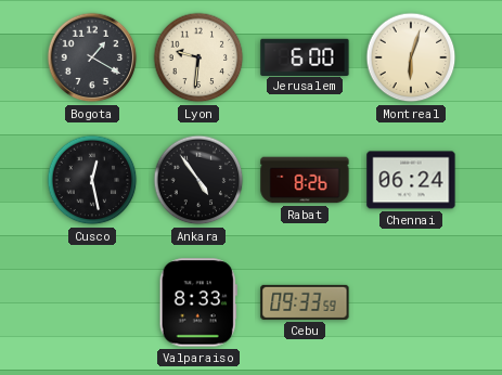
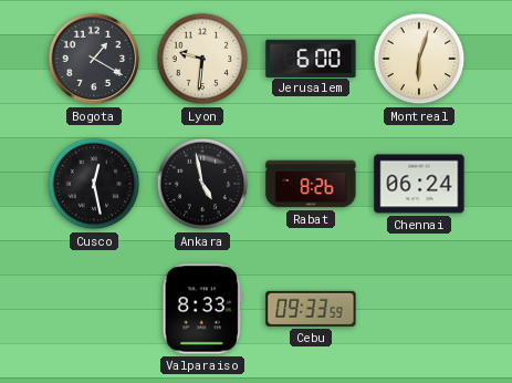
Ankara: 4:54 -> 4:58 (202, 184)
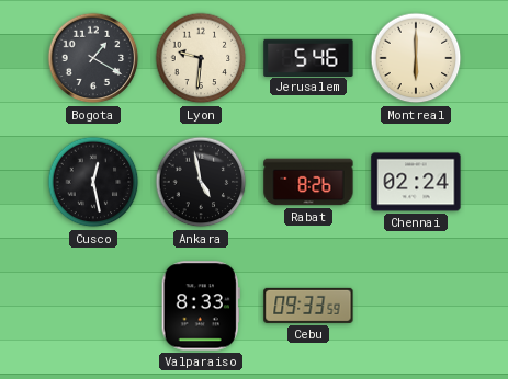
Jerusalem: 6:00 -> 5:46 (308, 57)
Montreal: 6:03 -> 6:00 (416, 58)
Chennai: 06:24 -> 02:24 (416, 182)
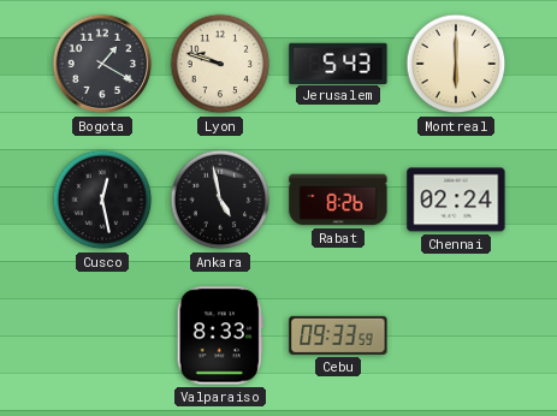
Lyon: 9:31 -> 9:48 (220, 64)
Jerusalem: 5:46 -> 5:43 (338, 63)
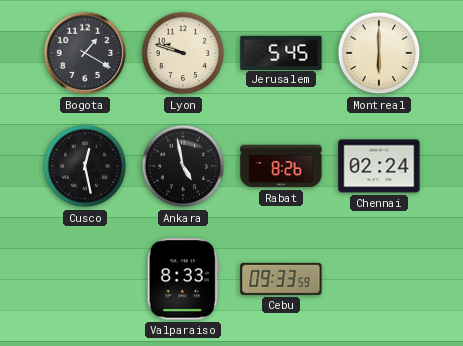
Jerusalem: 5:43 -> 5:45 (281, 52)
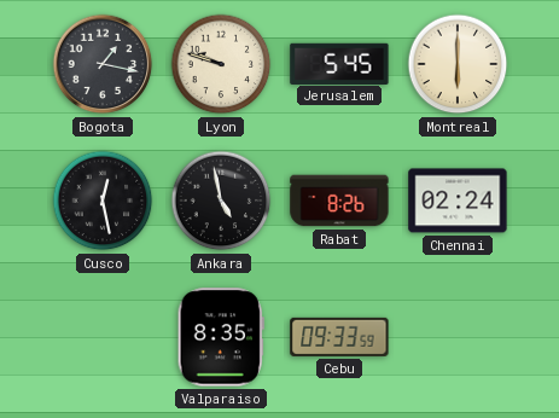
Bogota: 1:20 -> 1:17 (103, 64)
Valparaiso: 8:33 -> 8:35 (221, 337)
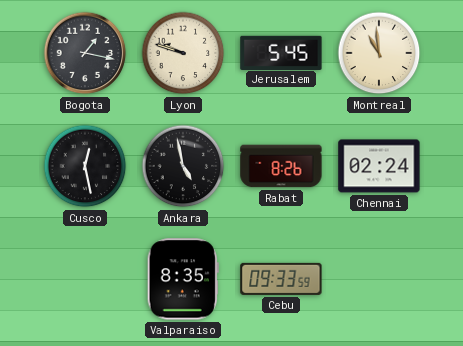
Montreal: 6:00 -> 10:59 (379, 53)
